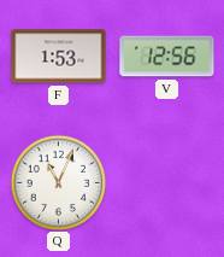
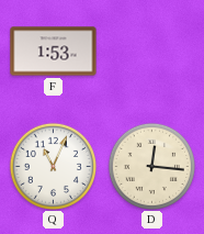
V: 12:56 -> none (167, 57)
D: none -> 12:16 (151, 166)
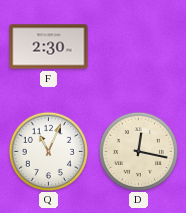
F: 1:53 -> 2:30 (49, 47)
D: 12:16 -> 12:17 (138, 151)
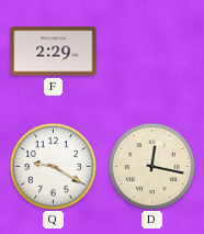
F: 2:30 -> 2:29 (54, 52)
Q: 11:04 -> 9:20 (53, 166)
